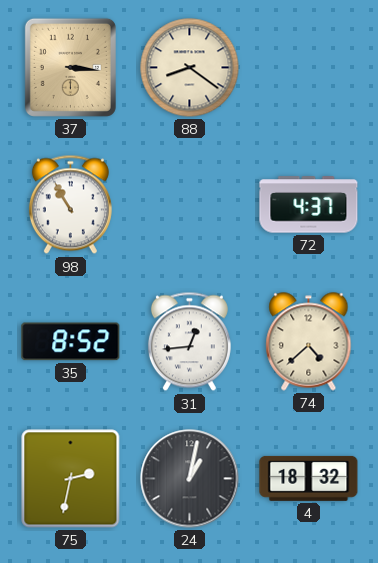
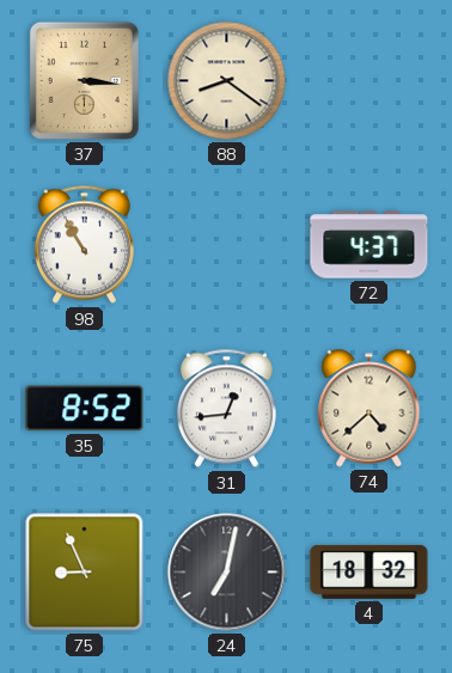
75: 2:32 -> 8:56 (85, 573)
24: 1:02 -> 7:02 (227, 573)
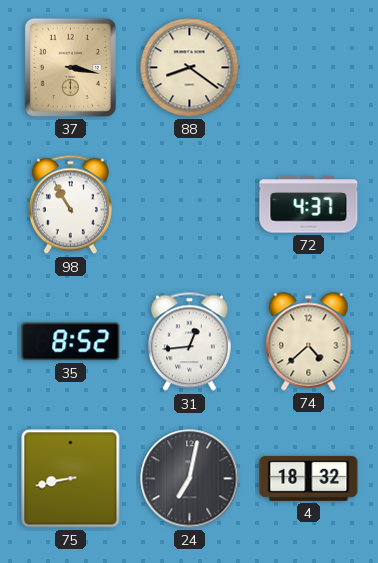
37: 3:16 -> 3:17 (70, 67)
75: 8:56 -> 8:43 (71, 479)
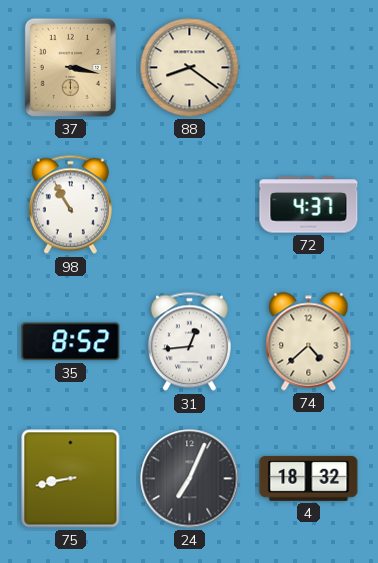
24: 7:02 -> 7:04 (190, 479)
